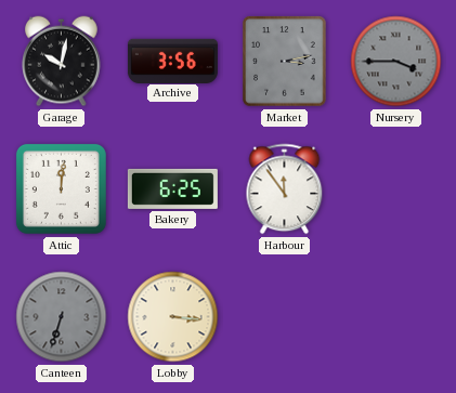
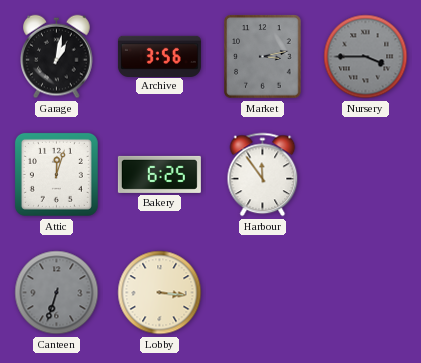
Garage: 10:02 -> 1:02 (57, 57)
Attic: 12:01 -> 12:03 (56, 174)
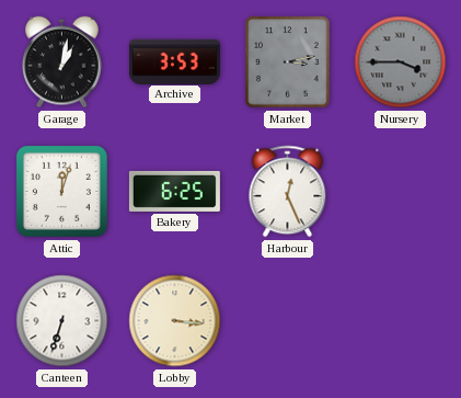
Archive: 3:56 -> 3:53 (174, 61)
Harbour: 11:54 -> 12:26 (288, 192)
Canteen dial: grey -> white (62, 321)
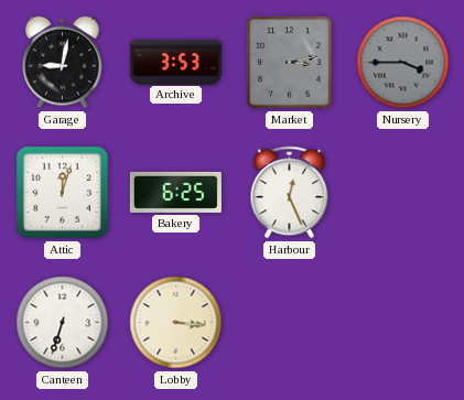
Garage: 1:02 -> 9:02 (63, 63)
